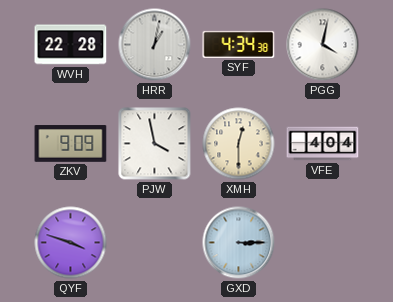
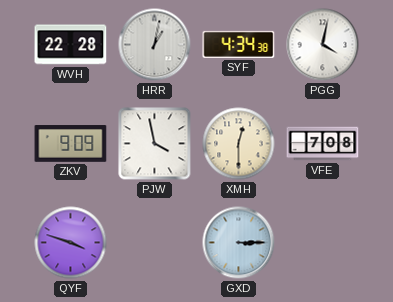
VFE: 4:04 -> 7:08 (323, 144)
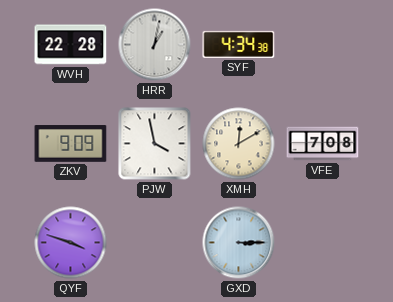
PGG: 4:02 -> none (323, 45)
XMH: 12:30 -> 12:10 (239, 144)
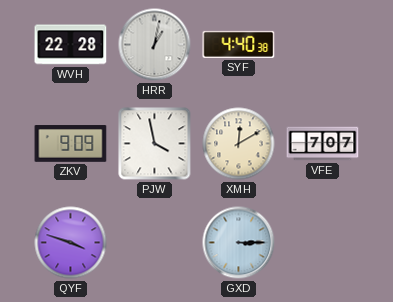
SYF: 4:34 -> 4:40 (239, 44)
VFE: 7:08 -> 7:07 (323, 144)
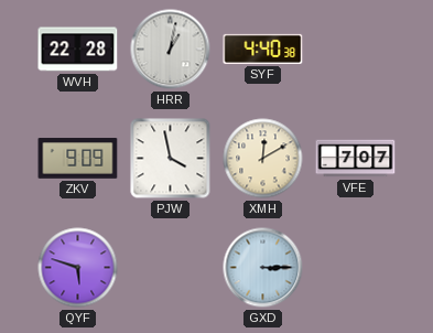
QYF: 3:48 -> 5:48 (78, 268)
